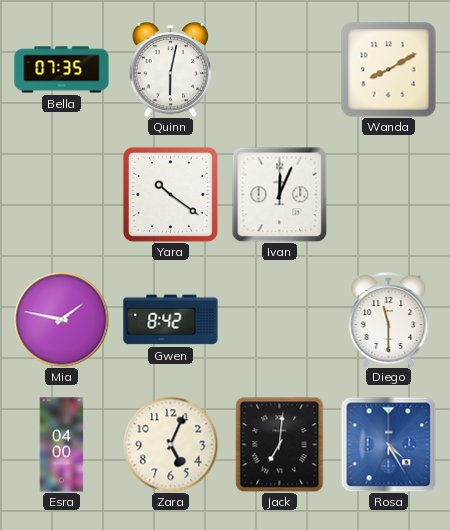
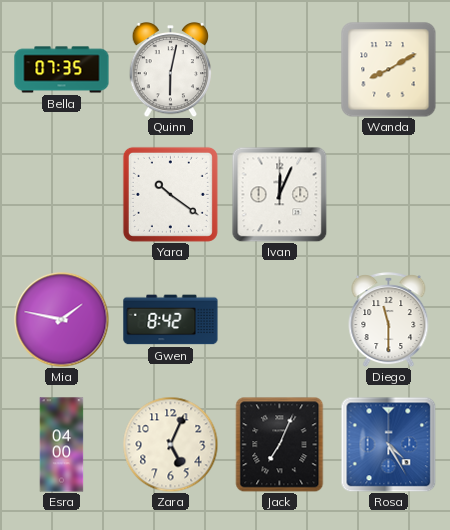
Jack: 7:01 -> 7:04 (280, 444)
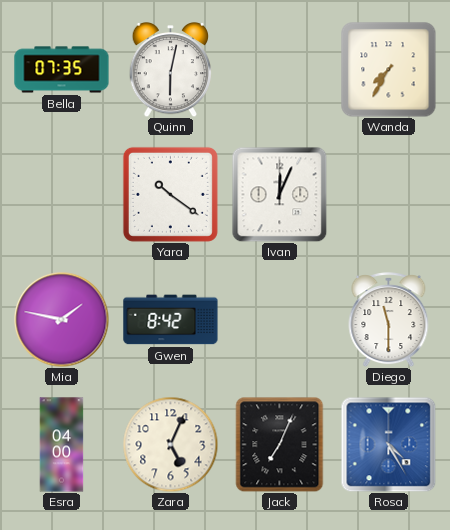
Wanda: 8:10 -> 7:35 (389, 70)
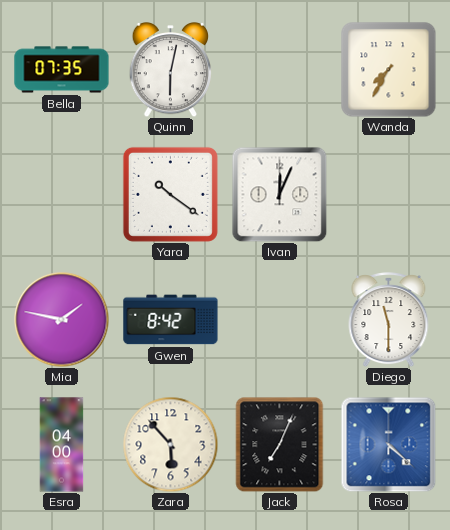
Zara: 5:04 -> 5:53 (170, 444)
Rosa: 4:25 -> 4:22 (388, 444)
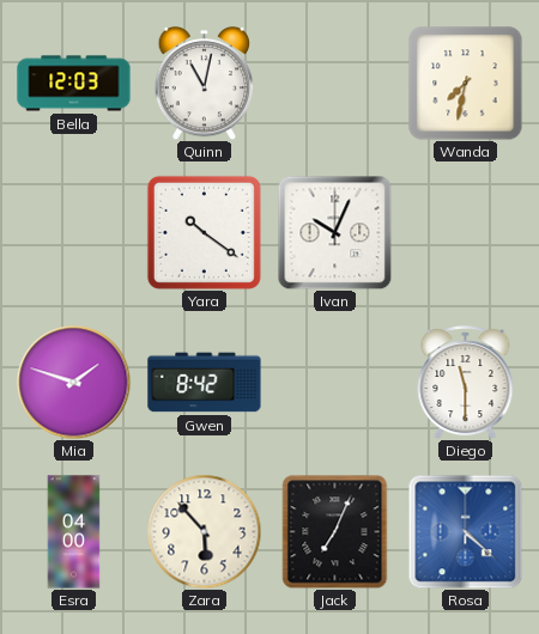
Bella: 07:35 -> 12:03 (74, 84)
Quinn: 6:02 -> 11:02 (205, 84)
Wanda: 7:35 -> 7:32 (466, 84)
Ivan: 12:04 -> 10:04 (334, 232)
Mia: 1:47 -> 1:48 (73, 382)
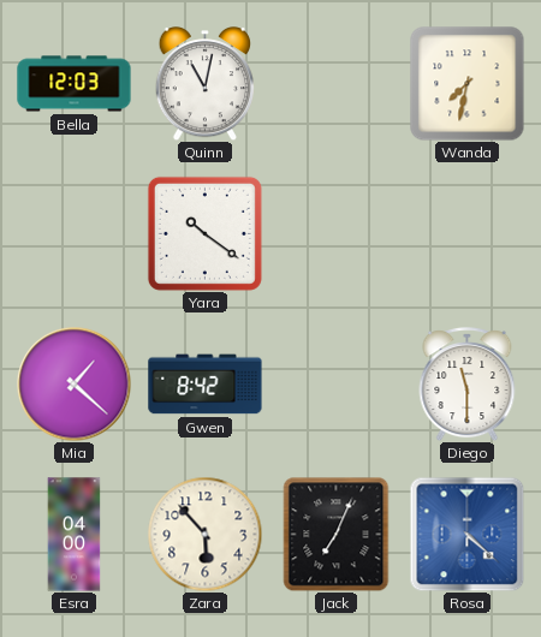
Ivan: 10:04 -> none (334, 232)
Mia: 1:48 -> 1:22 (73, 383)
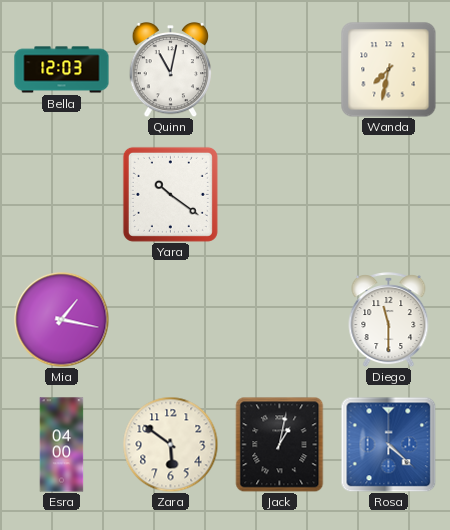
Mia: 1:22 -> 1:17 (61, 319)
Gwen: 8:42 -> none (206, 385)
Zara: 5:53 -> 5:51 (170, 444)
Jack: 7:04 -> 1:02 (280, 444)
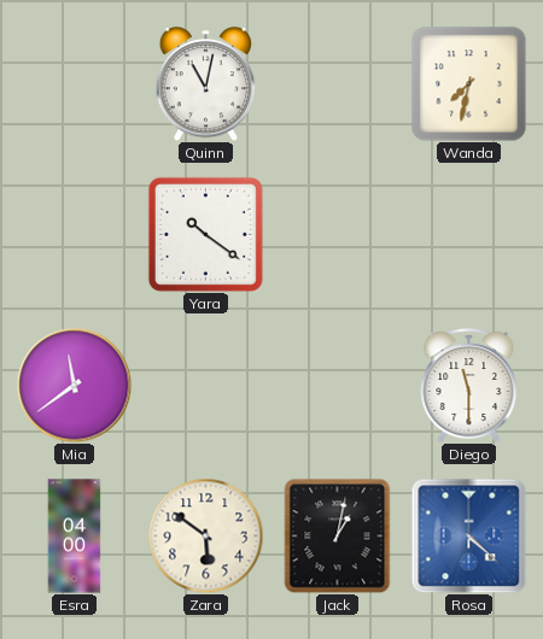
Bella: 12:03 -> none (62, 70)
Mia: 1:17 -> 11:39 (74, 385)
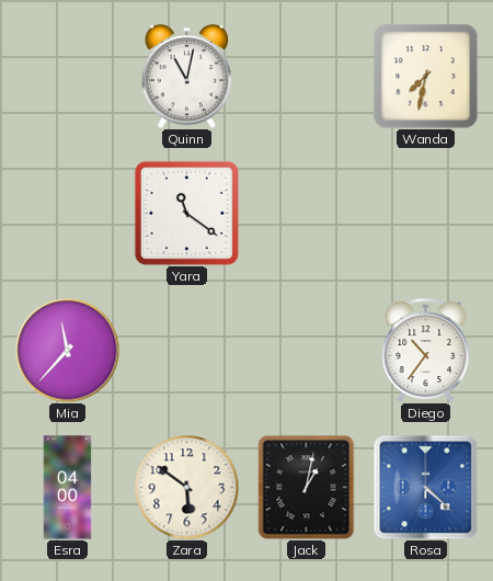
Yara: 10:21 -> 11:21 (186, 213)
Mia: 11:39 -> 11:37 (67, 350)
Diego: 11:30 -> 10:36 (426, 351)
